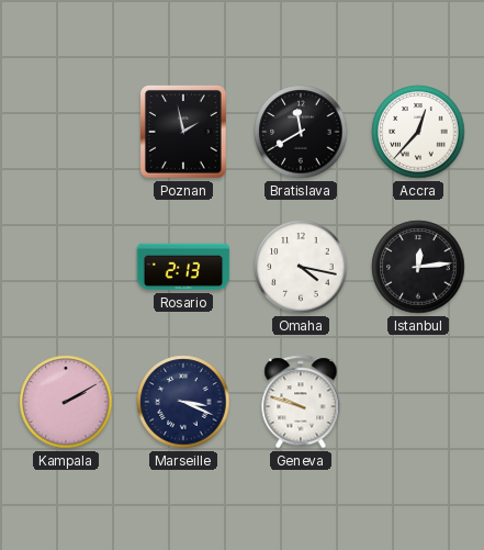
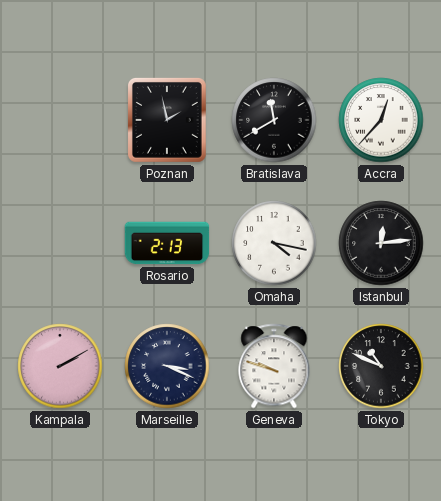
Tokyo: none -> 10:49 (381, 366)
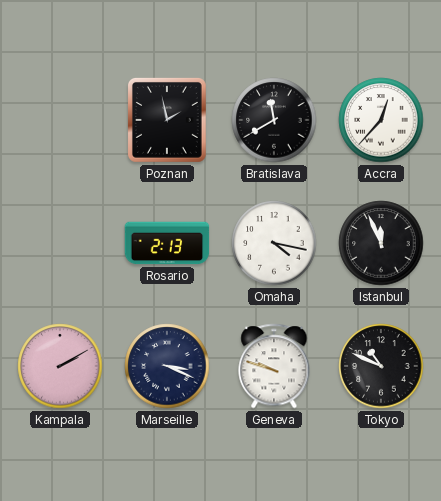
Istanbul: 12:14 -> 11:56 (381, 243)
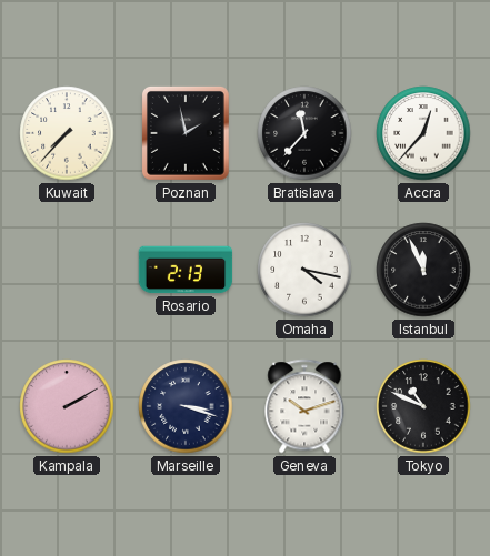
Kuwait: none -> 7:37 (67, 133)
Bratislava: 11:40 -> 11:37 (304, 133)
Marseille: 3:19 -> 3:18 (186, 406)
Geneva: 9:48 -> 10:12 (304, 406)
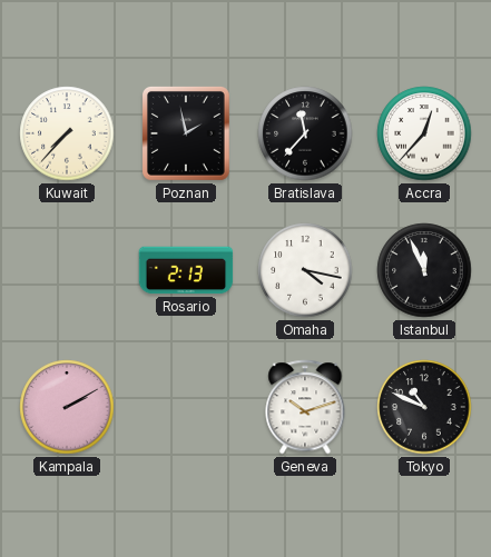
Marseille: 3:18 -> none (186, 406)
